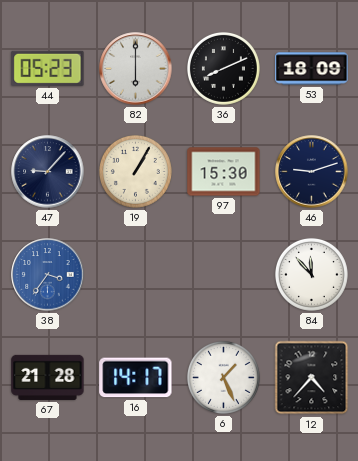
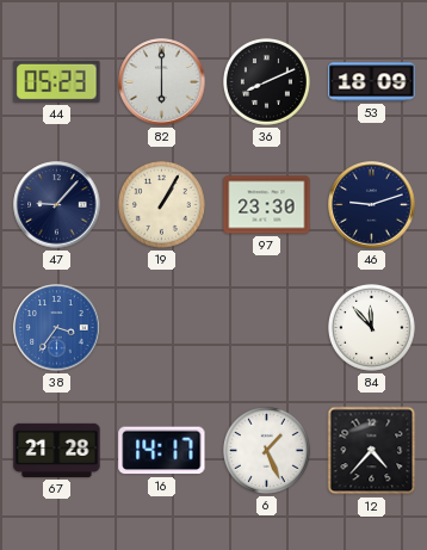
97: 15:30 -> 23:30 (267, 205)
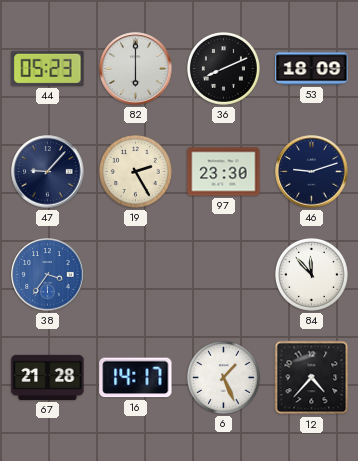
19: 1:05 -> 2:25 (135, 171)
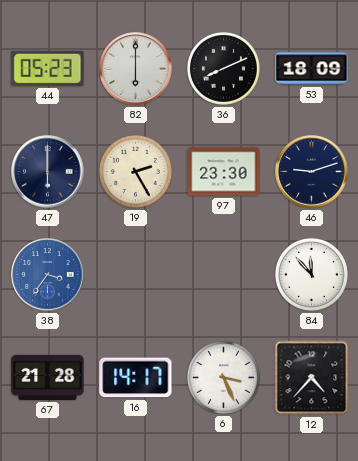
47: 9:07 -> 6:00 (48, 172)
6: 1:26 -> 3:26 (223, 377)
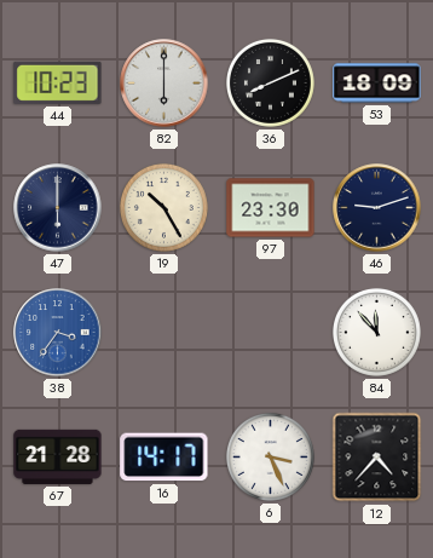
44: 05:23 -> 10:23 (58, 82)
19: 2:25 -> 10:25 (163, 207)
